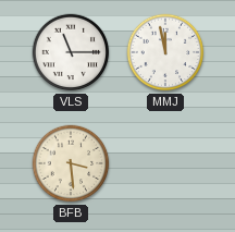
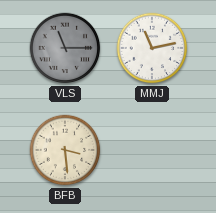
VLS dial: white -> grey (65, 48)
MMJ: 11:58 -> 11:13 (152, 48)
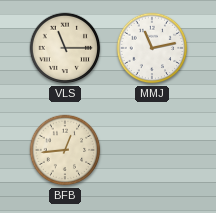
VLS dial: grey -> cream (65, 48)
BFB: 3:29 -> 12:44 (65, 150)
